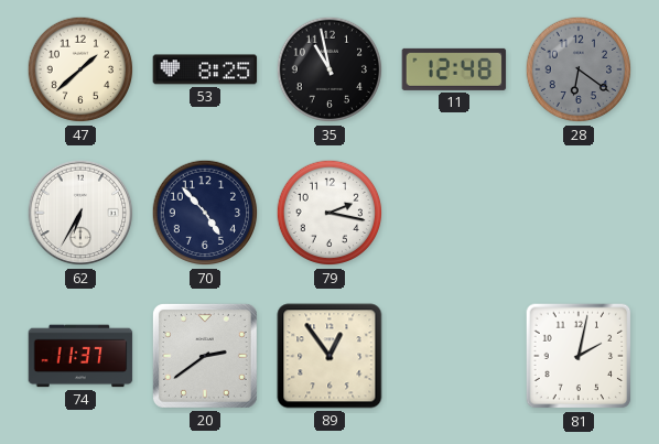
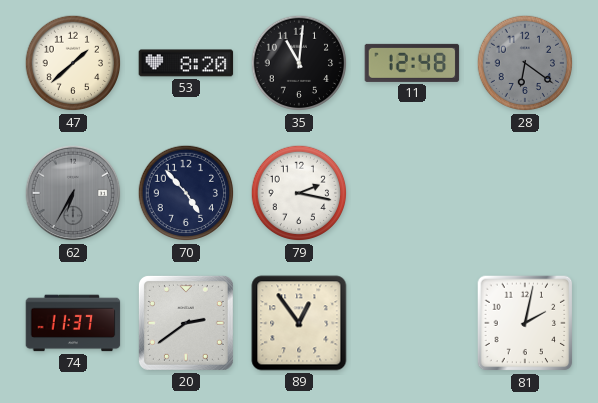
53: 8:25 -> 8:20 (186, 63)
35: 10:58 -> 11:01 (299, 63)
62 dial: white -> grey (73, 193)
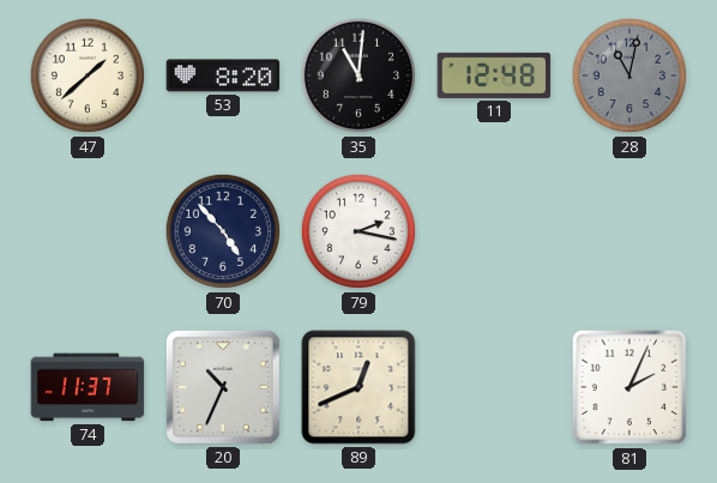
28: 6:21 -> 11:02 (629, 76)
62: 6:35 -> none (73, 193)
20: 2:39 -> 10:34 (223, 387)
89: 12:54 -> 12:41 (358, 387)
81: 2:02 -> 2:04 (629, 387)
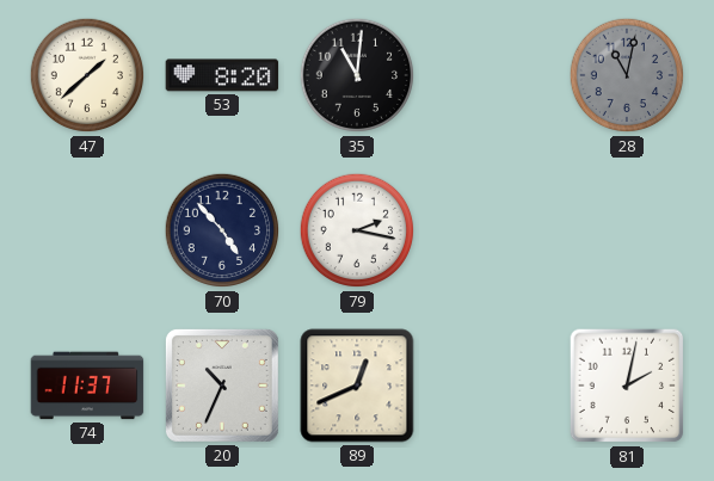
11: 12:48 -> none (494, 76)
81: 2:04 -> 2:02 (627, 386)
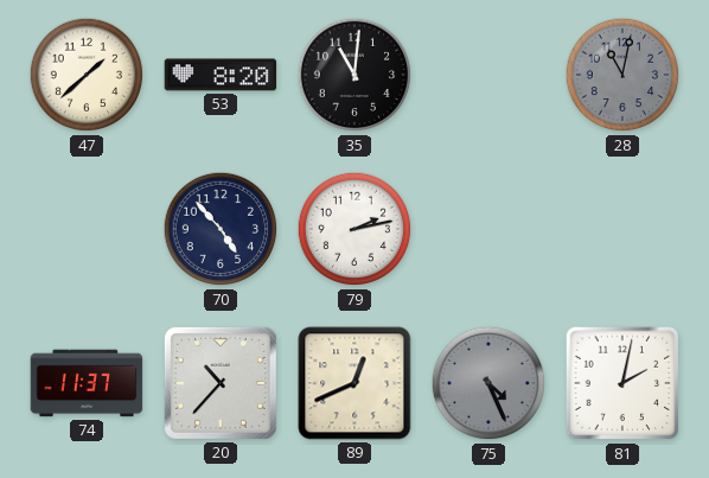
79: 2:17 -> 2:13 (354, 229)
20: 10:34 -> 10:37 (221, 383)
75: none -> 4:26 (488, 383)
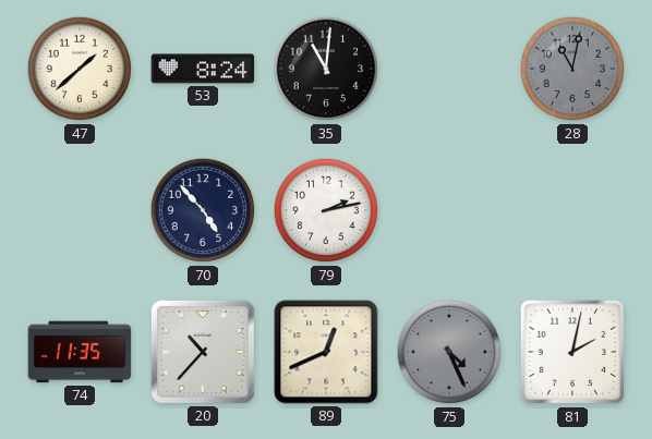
53: 8:20 -> 8:24 (203, 69)
74: 11:37 -> 11:35 (80, 352)
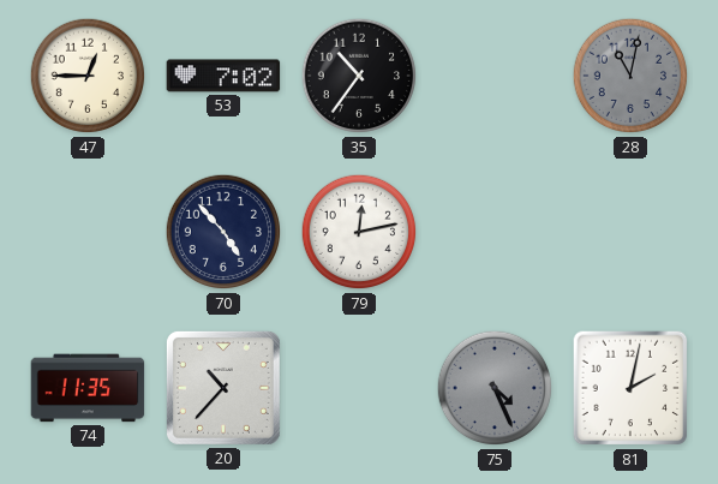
47: 1:38 -> 12:45 (88, 76)
53: 8:24 -> 7:02 (223, 76)
35: 11:01 -> 10:36 (359, 76)
79: 2:13 -> 12:13 (359, 232)
89: 12:41 -> none (326, 352)
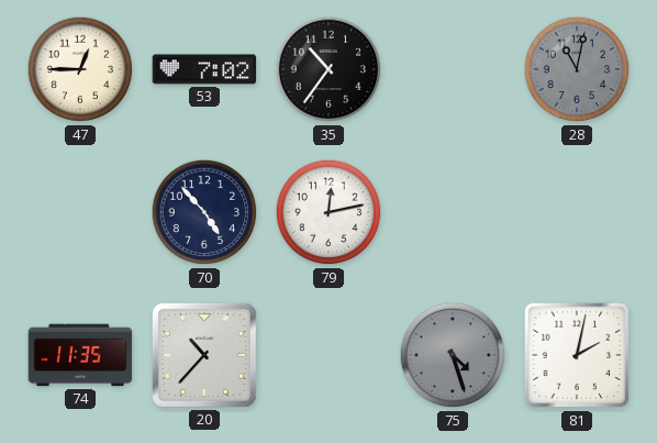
75: 4:26 -> 4:27 (453, 355)
